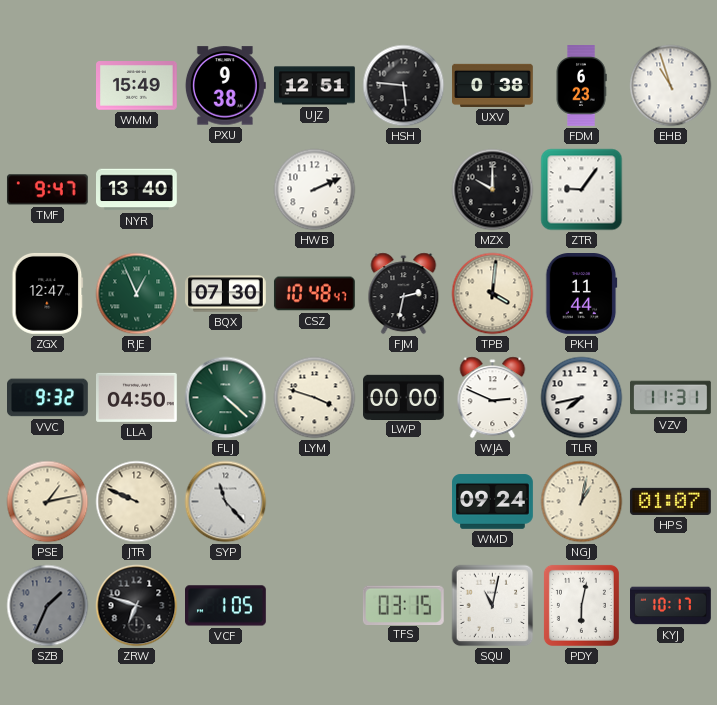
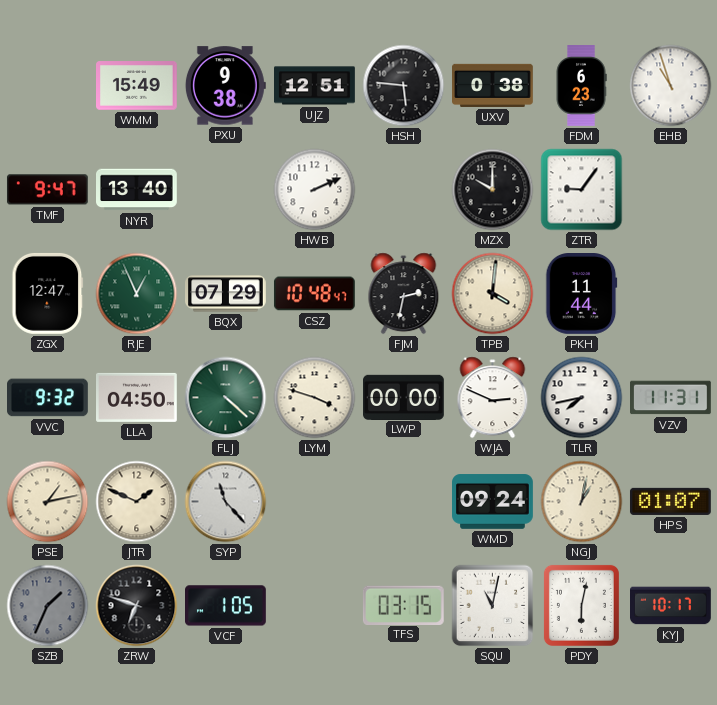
BQX: 07:30 -> 07:29 (226, 294)
JTR: 9:49 -> 1:49 (137, 502)
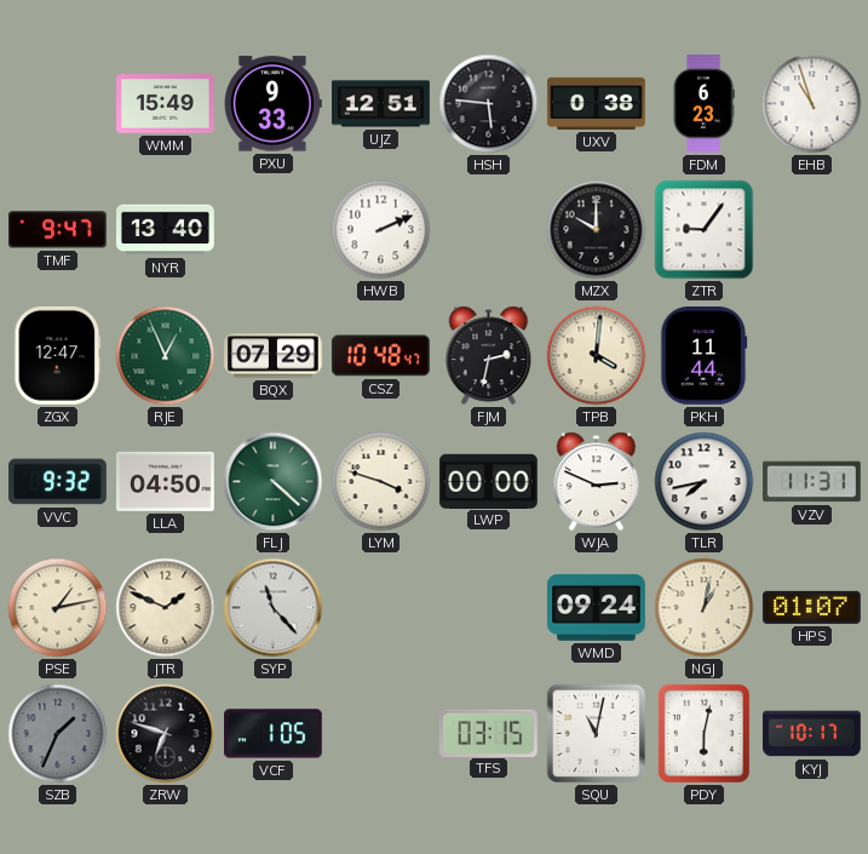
PXU: 9:38 -> 9:33 (272, 104)
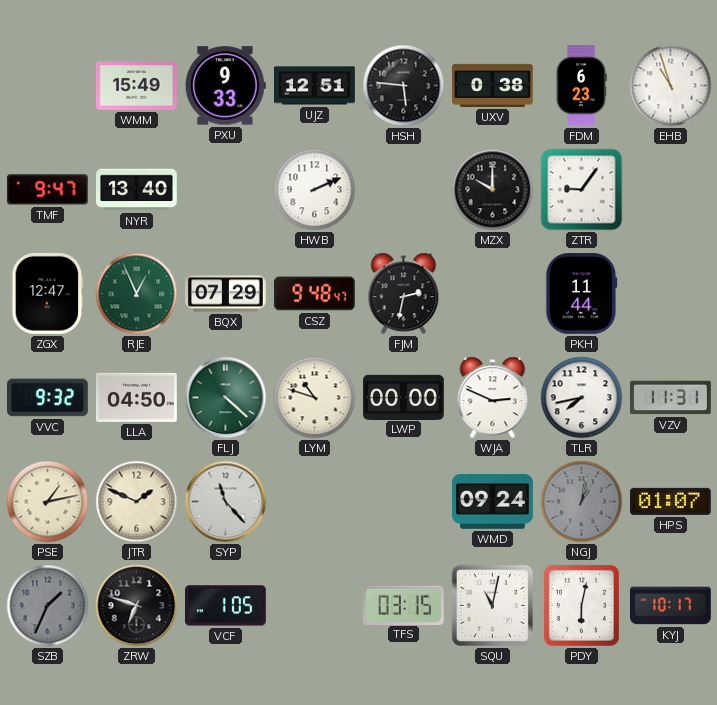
CSZ: 10:48 -> 9:48 (314, 294)
TPB: 4:01 -> none (597, 356)
LYM: 3:48 -> 10:48 (315, 398)
NGJ dial: cream -> grey (582, 502)
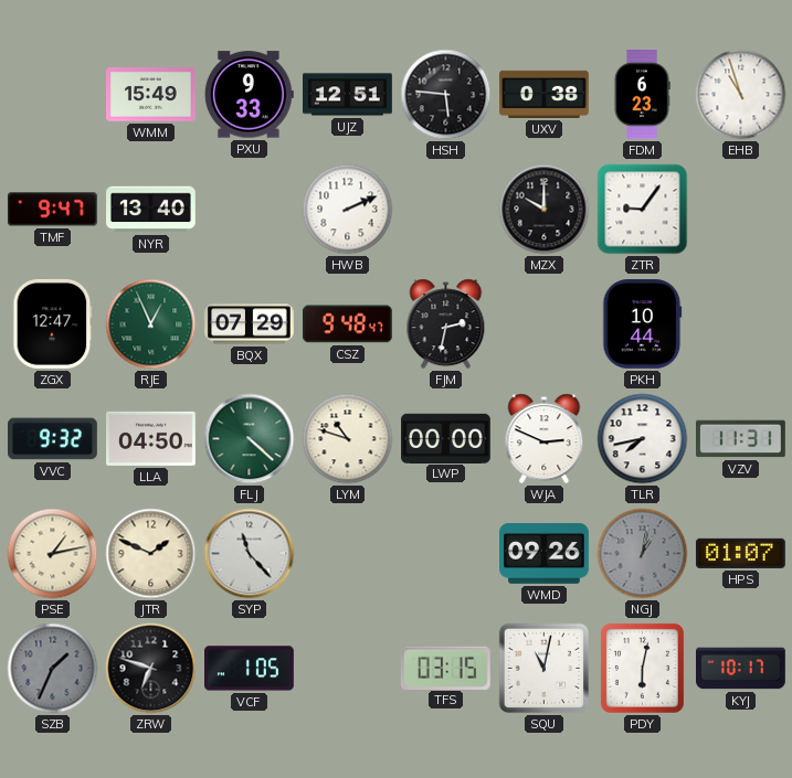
PKH: 11:44 -> 10:44 (642, 324)
WMD: 09:24 -> 09:26 (545, 554)
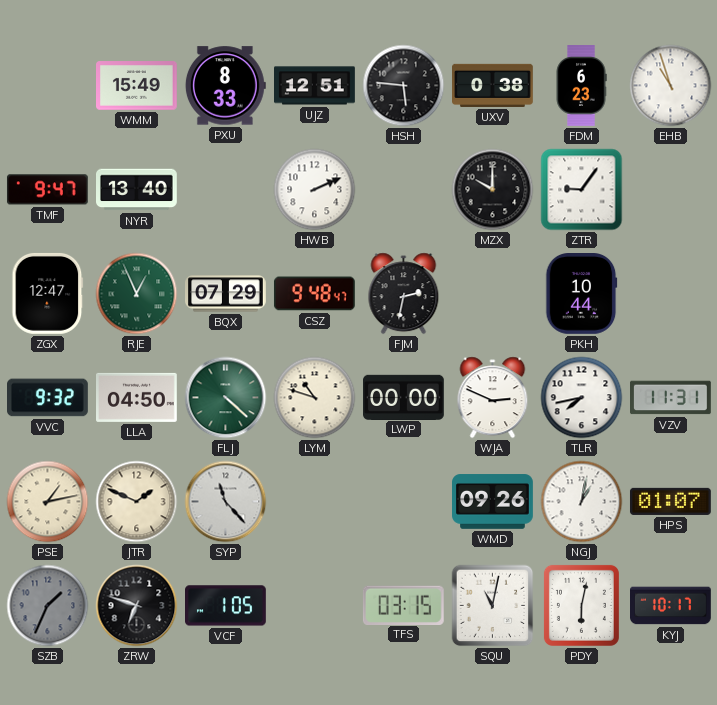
PXU: 9:33 -> 8:33 (225, 86)
NGJ dial: grey -> white (582, 502)
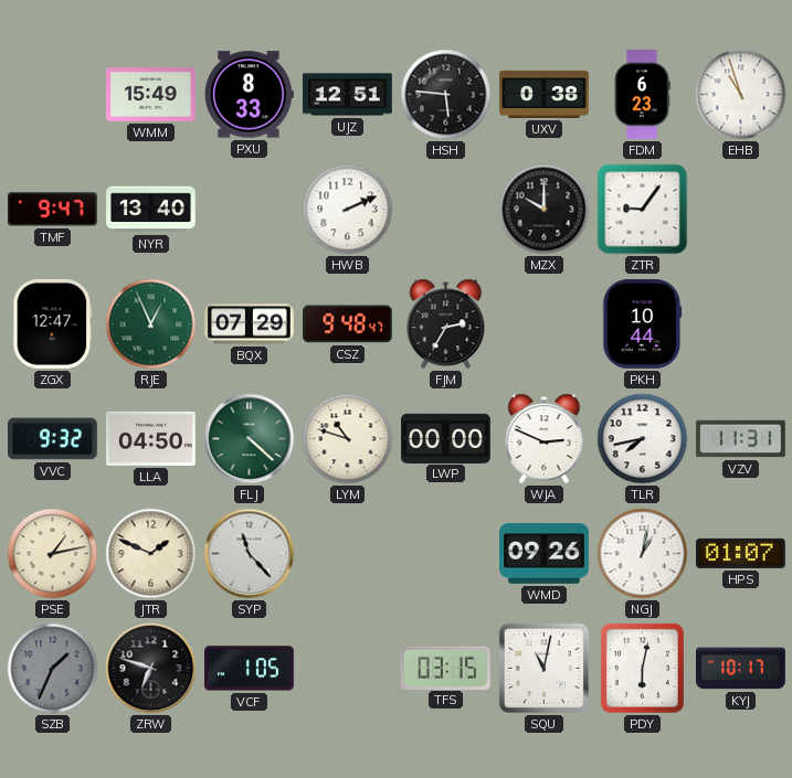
FJM: 2:32 -> 2:35 (446, 324)
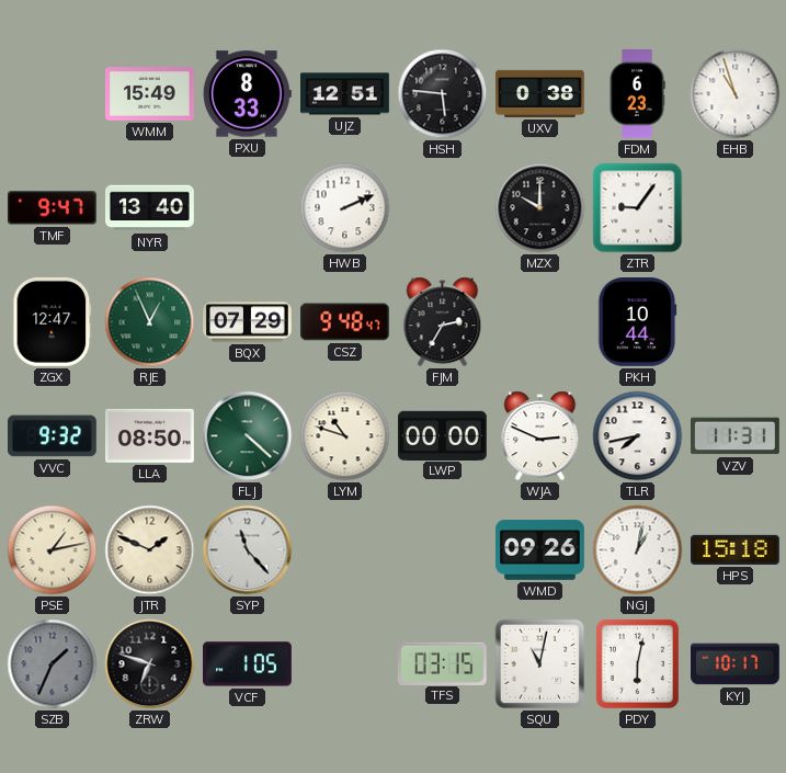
LLA: 04:50 -> 08:50 (150, 435)
HPS: 01:07 -> 15:18 (734, 549)
